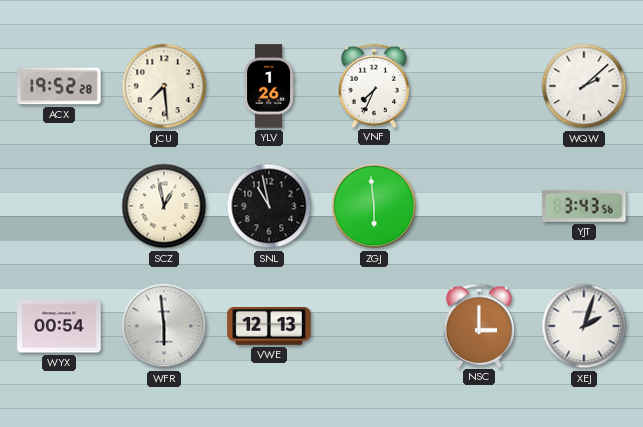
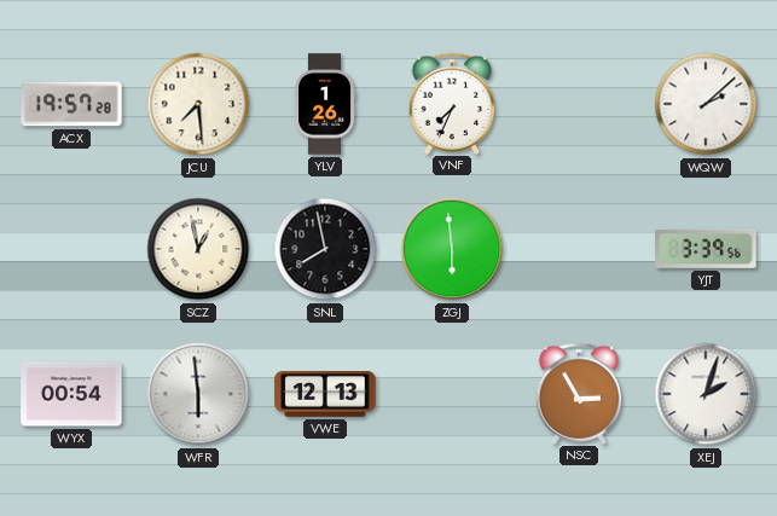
ACX: 19:52 -> 19:57 (71, 104)
SNL: 10:58 -> 7:58 (325, 249)
YJT: 3:43 -> 3:39 (706, 249)
NSC: 3:00 -> 2:55 (579, 393)
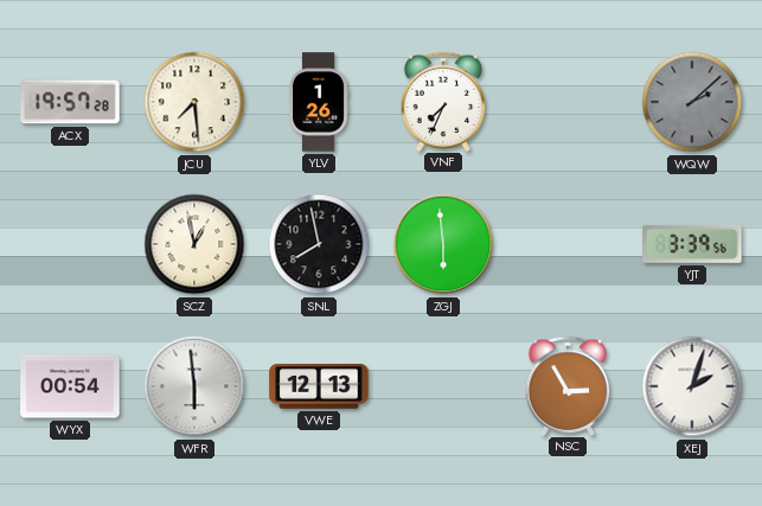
WQW dial: white -> grey (692, 102)
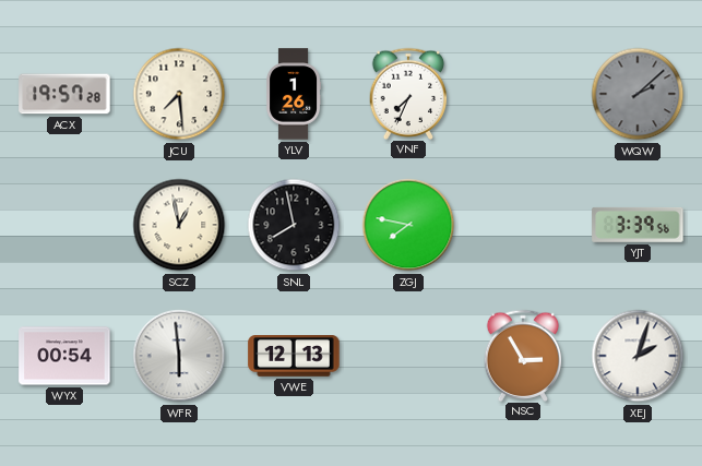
ZGJ: 5:59 -> 7:47 (408, 225)
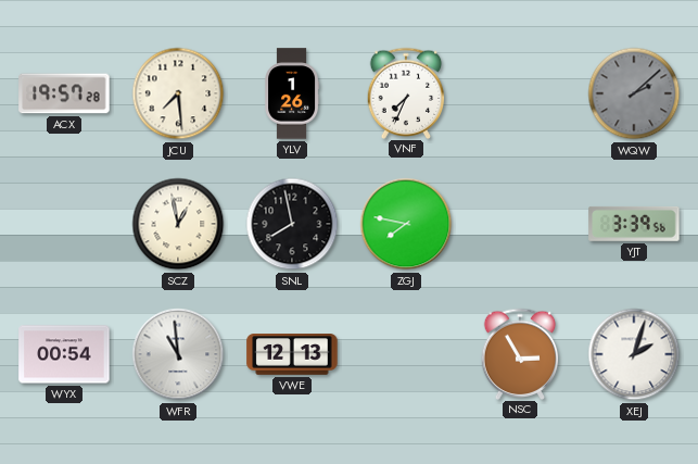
WFR: 5:59 -> 10:59 (178, 354)
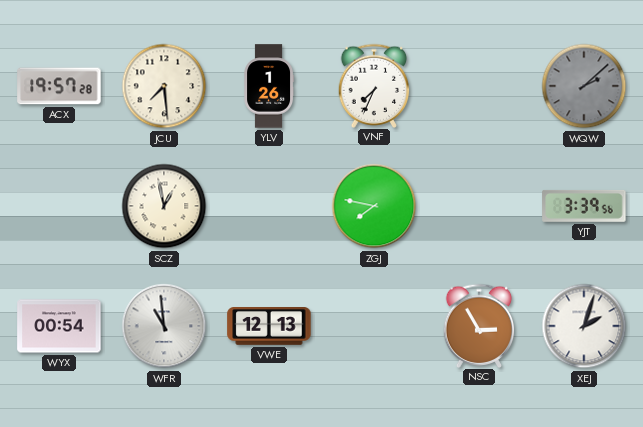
SNL: 7:58 -> none (292, 224)
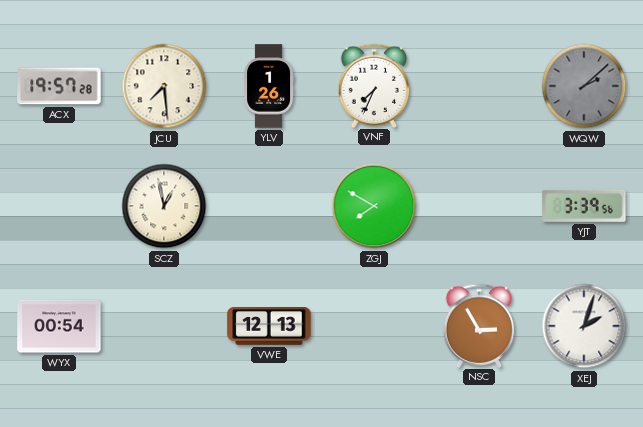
ZGJ: 7:47 -> 7:50 (374, 206)
WFR: 10:59 -> none (164, 326)
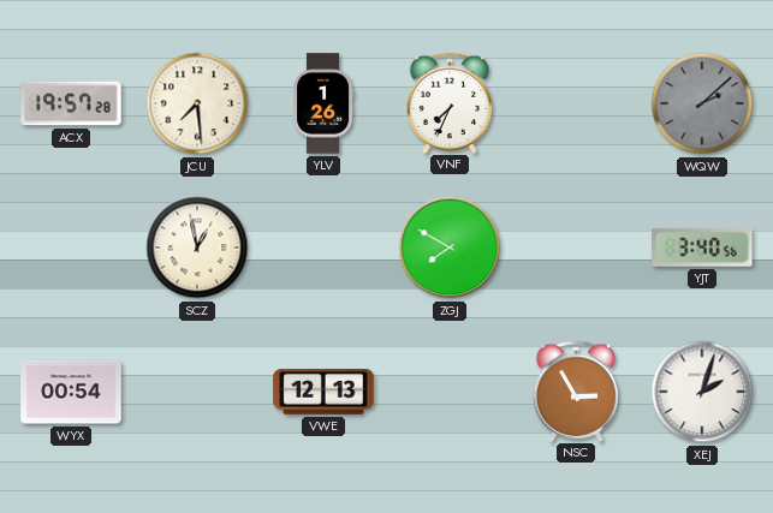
YJT: 3:39 -> 3:40 (702, 247)
